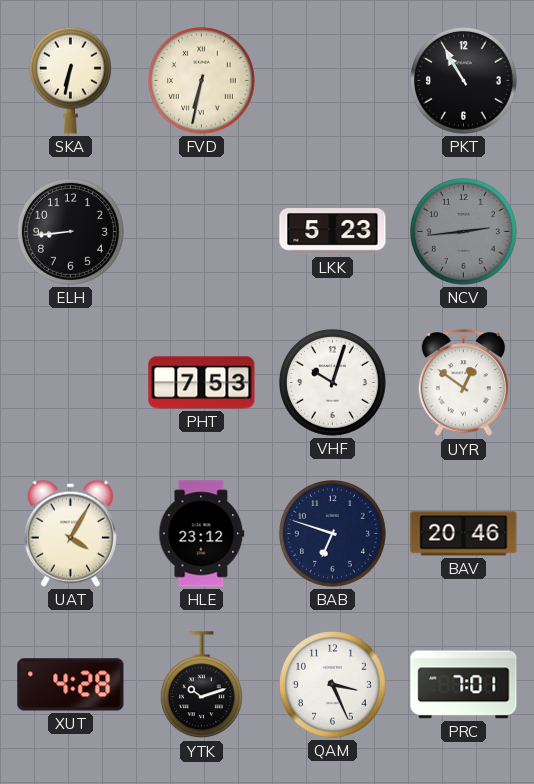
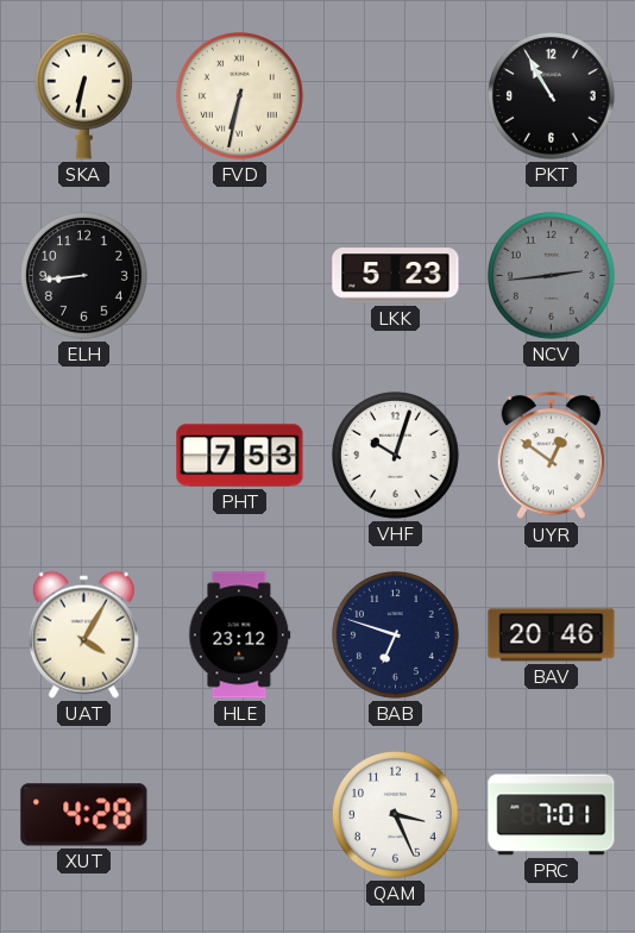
YTK: 10:12 -> none (201, 685)
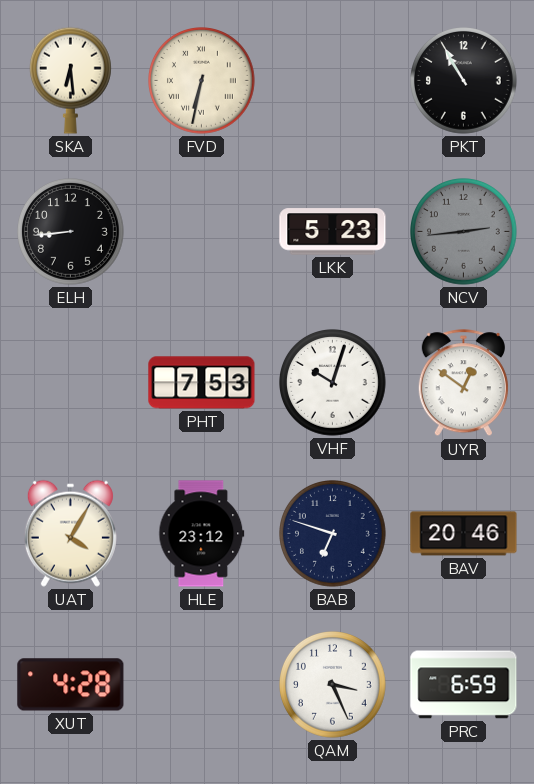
SKA: 6:32 -> 6:29 (70, 80)
PRC: 7:01 -> 6:59 (464, 685)
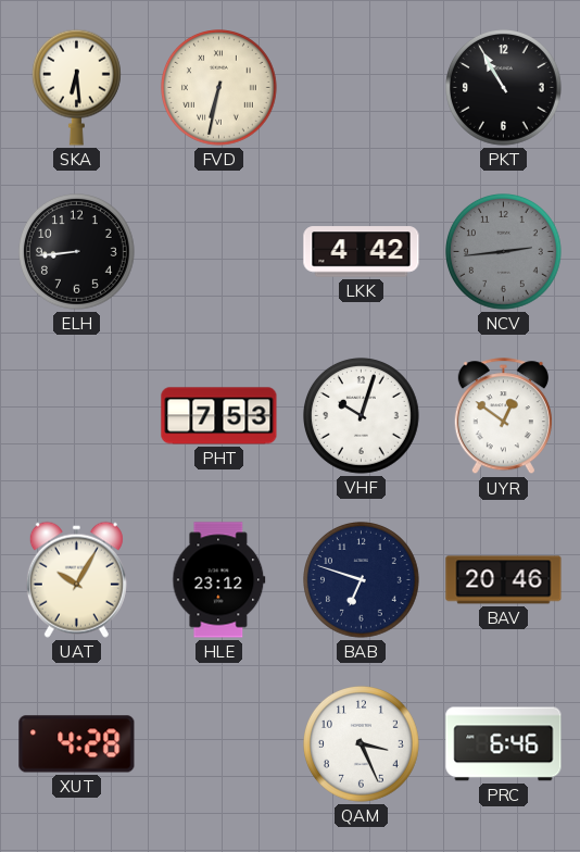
LKK: 5:23 -> 4:42 (362, 252)
UAT: 4:05 -> 10:05 (76, 579)
PRC: 6:59 -> 6:46 (504, 744)
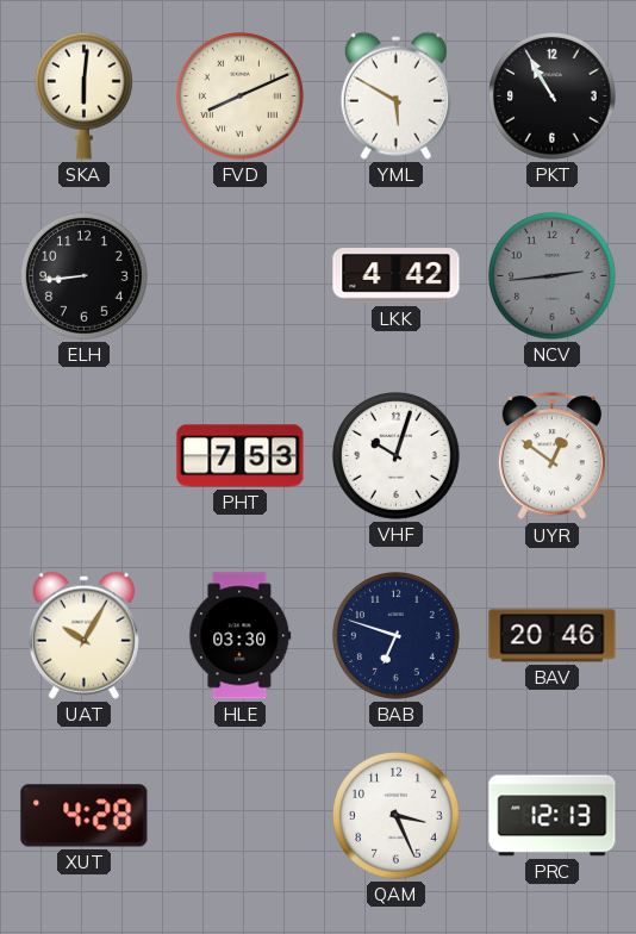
SKA: 6:29 -> 6:01 (83, 95)
FVD: 6:32 -> 8:11 (241, 96)
YML: none -> 5:50 (395, 95)
HLE: 23:12 -> 03:30 (241, 636)
PRC: 6:46 -> 12:13 (553, 816)
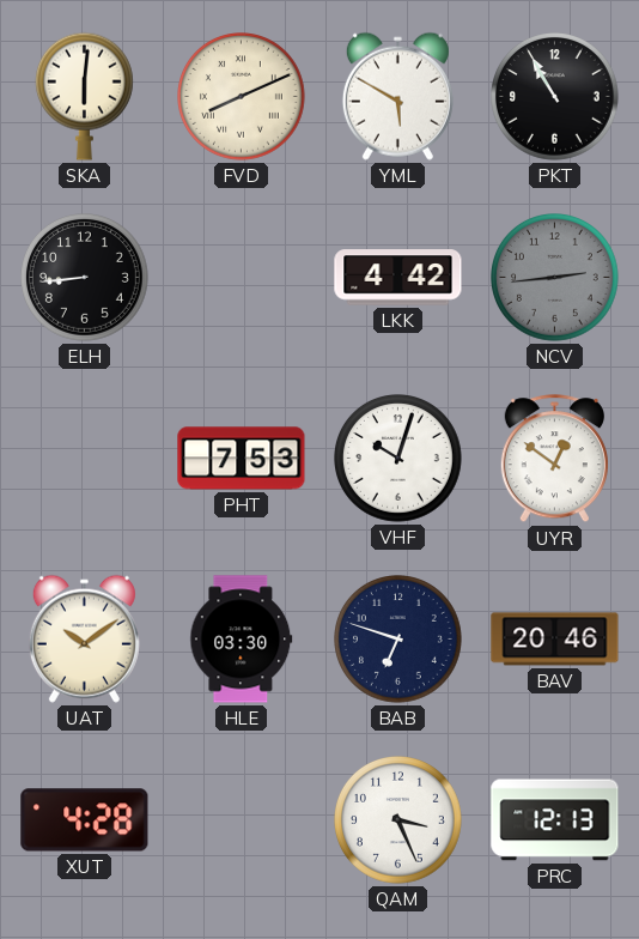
UAT: 10:05 -> 10:09 (84, 638)
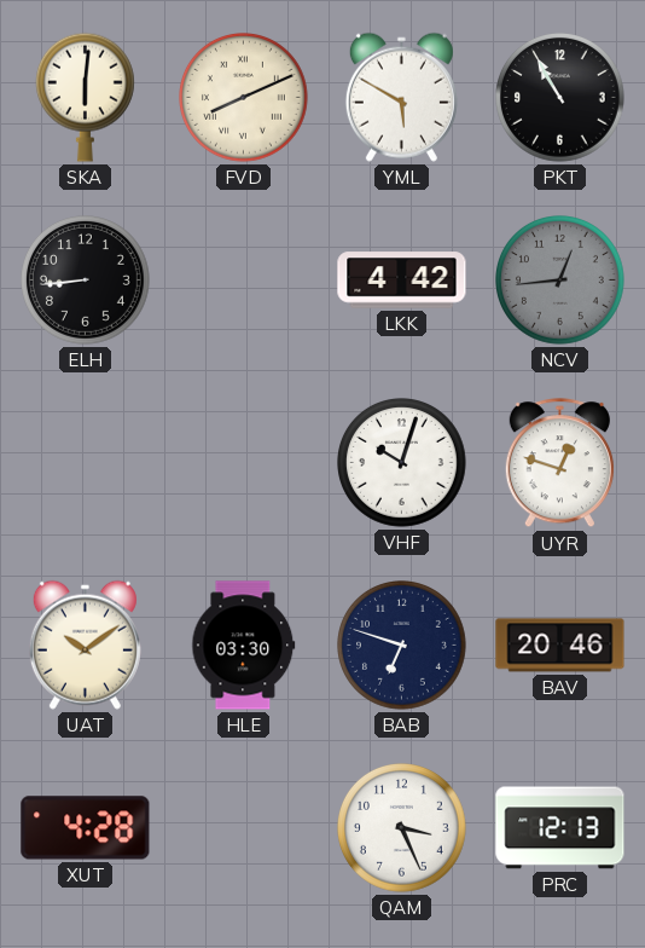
NCV: 2:44 -> 12:44 (560, 281)
PHT: 7:53 -> none (242, 459)
UYR: 12:51 -> 12:48 (559, 463)
